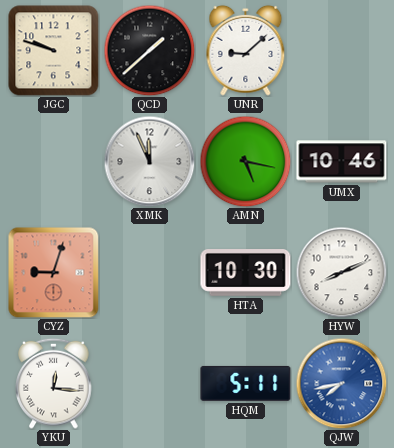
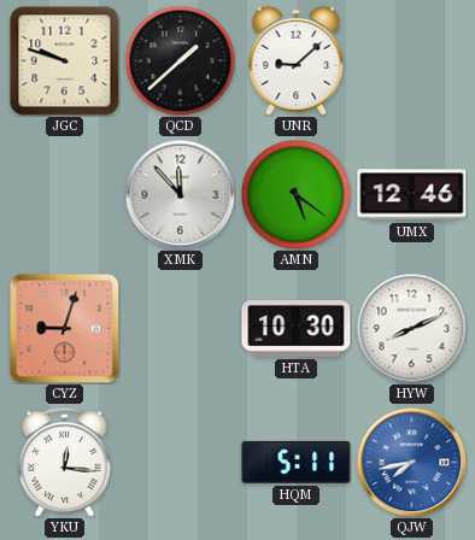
XMK: 11:56 -> 11:53 (180, 194)
AMN: 5:17 -> 5:21 (295, 194)
UMX: 10:46 -> 12:46 (412, 195)
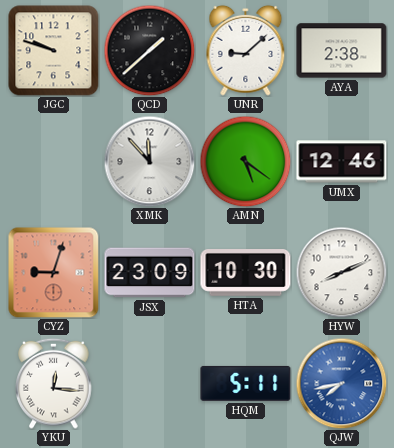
AYA: none -> 2:38 (342, 51)
JSX: none -> 23:09 (150, 273)
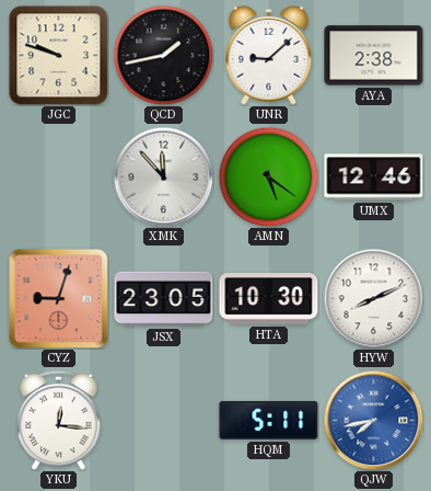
QCD: 1:38 -> 1:43 (163, 55)
JSX: 23:09 -> 23:05 (164, 299)
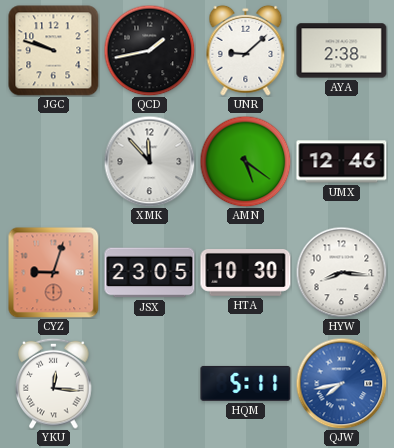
HYW: 8:11 -> 8:16 (341, 272)
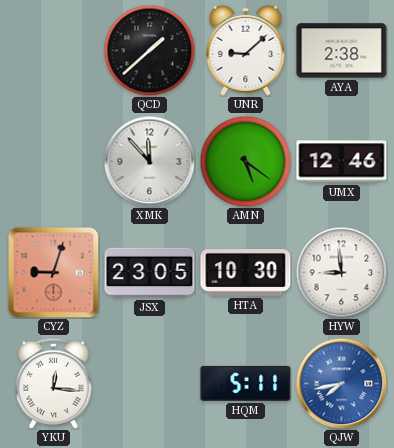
JGC: 9:48 -> none (54, 51)
QCD: 1:43 -> 1:38 (149, 50)
HYW: 8:16 -> 8:59 (341, 272)
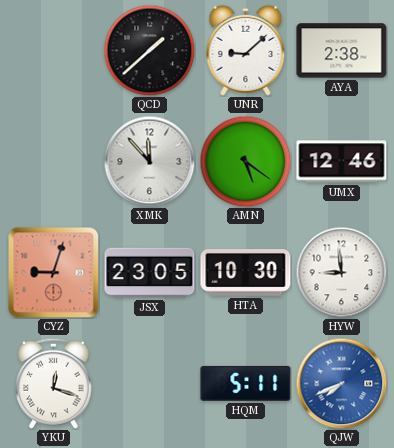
YKU: 12:16 -> 12:18 (54, 383)
QJW: 7:43 -> 7:41 (341, 383)
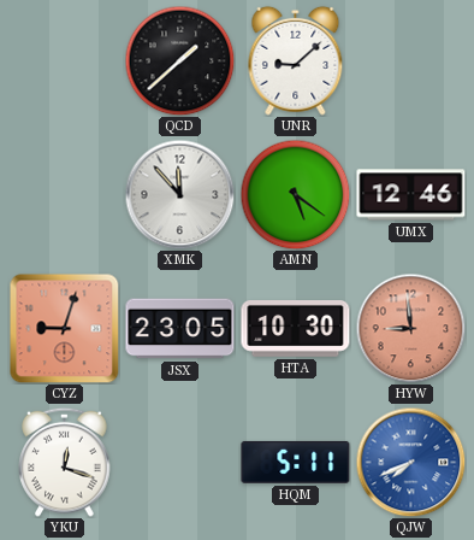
AYA: 2:38 -> none (342, 51)
HYW dial: white -> salmon (410, 328)
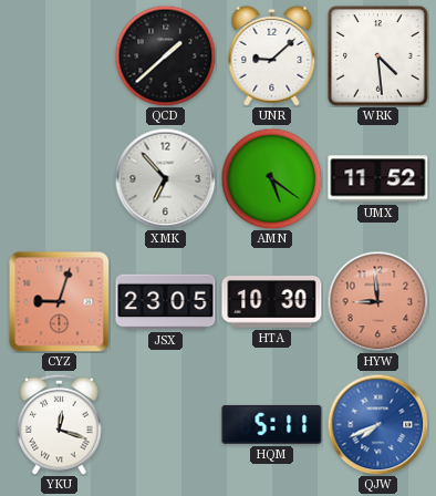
WRK: none -> 4:29 (378, 56)
XMK: 11:53 -> 6:53 (165, 178)
UMX: 12:46 -> 11:52 (378, 179)
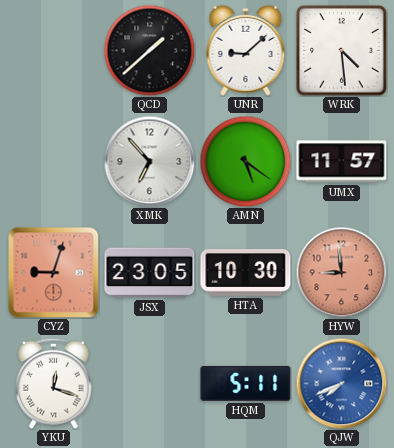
UMX: 11:52 -> 11:57 (342, 162)
